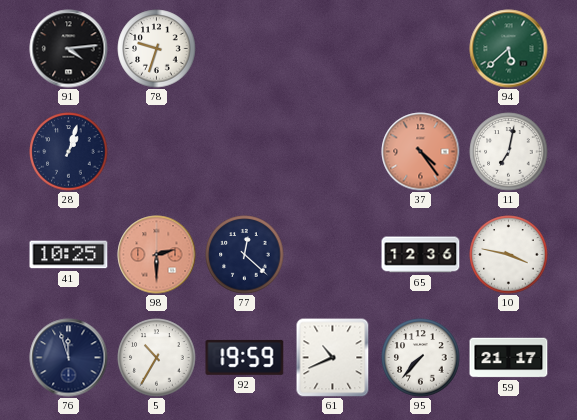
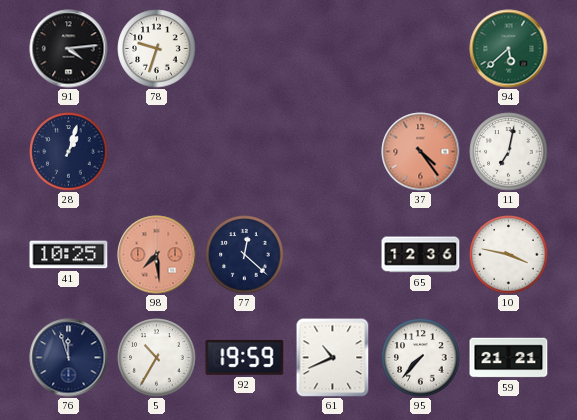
98: 2:30 -> 7:29 (157, 255)
59: 21:17 -> 21:21 (509, 358)
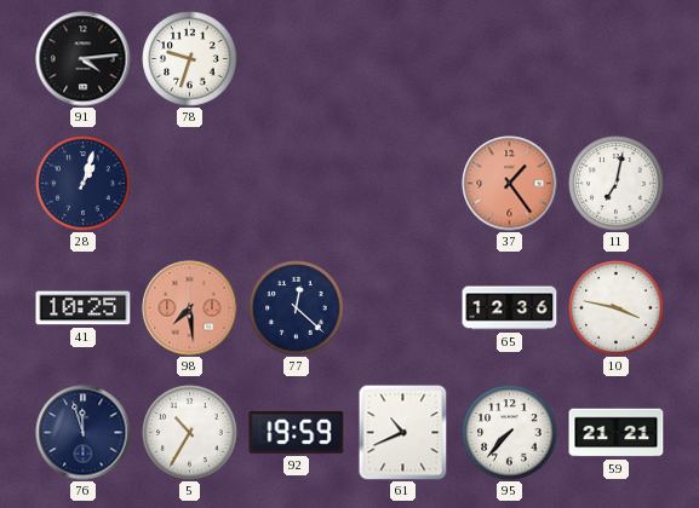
94: 5:38 -> none (509, 49)
37: 4:24 -> 1:24 (510, 184)
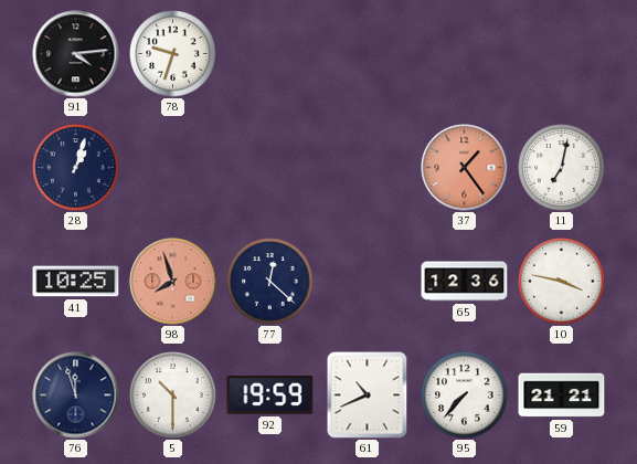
98: 7:29 -> 7:57 (173, 282)
5: 10:35 -> 10:30 (173, 396)
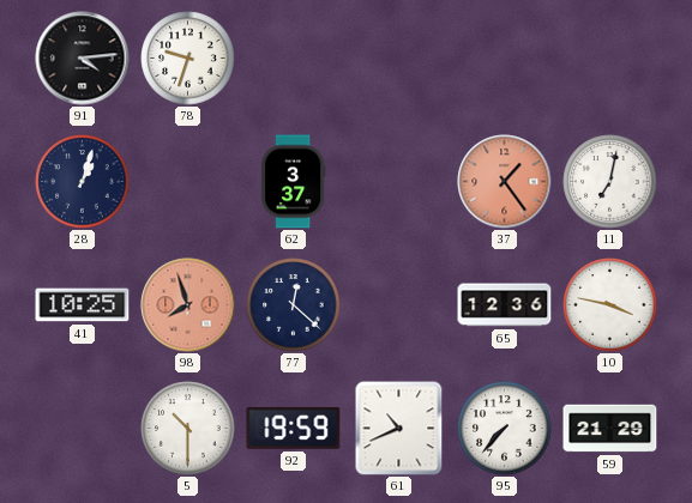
62: none -> 3:37 (293, 182)
76: 11:57 -> none (76, 396)
59: 21:21 -> 21:29 (610, 429)
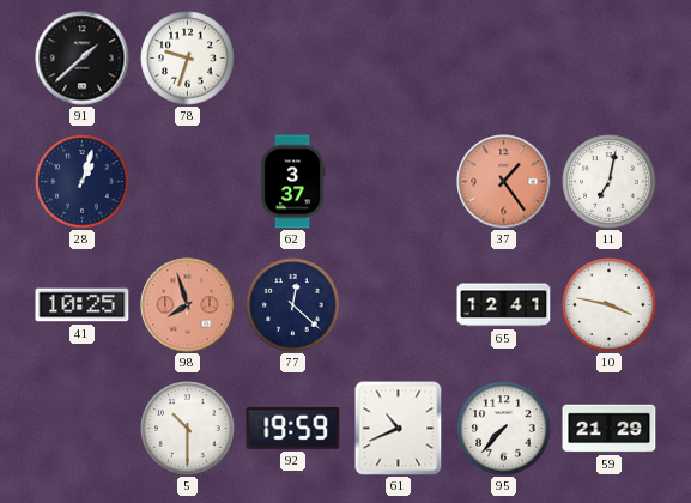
91: 4:14 -> 1:38 (83, 59)
65: 12:36 -> 12:41 (504, 305)
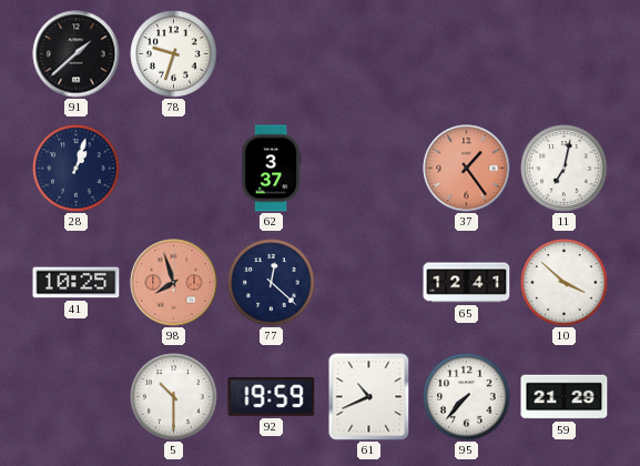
10: 3:47 -> 3:52 (565, 283)
